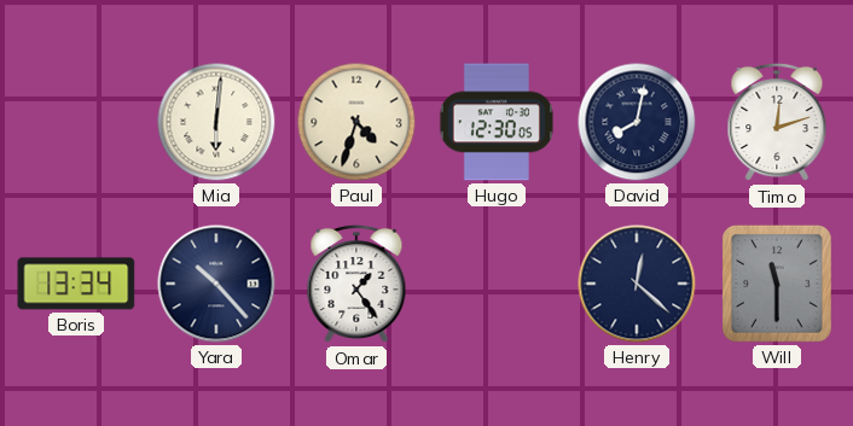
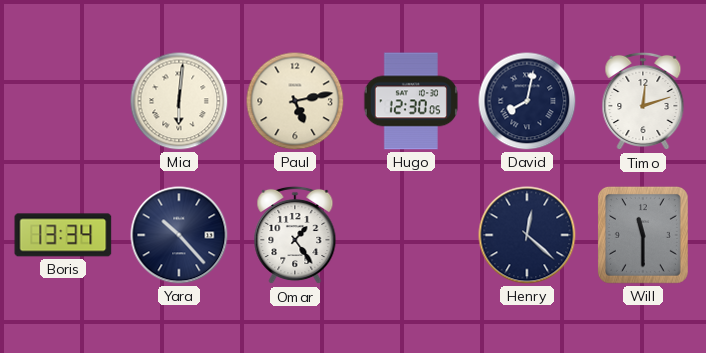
Paul: 4:33 -> 5:13 (295, 101)
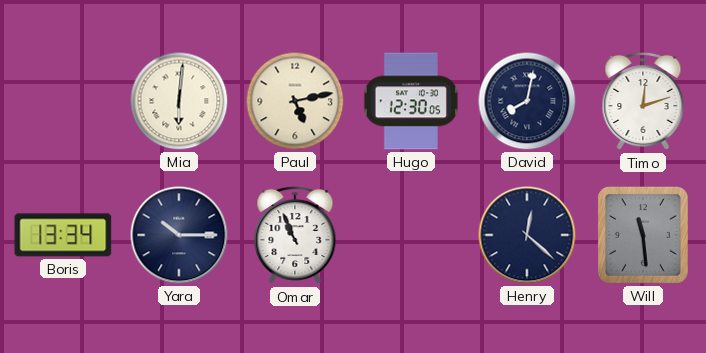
Yara: 10:23 -> 10:15 (179, 235)
Omar: 1:24 -> 10:56 (295, 235)
Will: 11:30 -> 11:29 (643, 235)
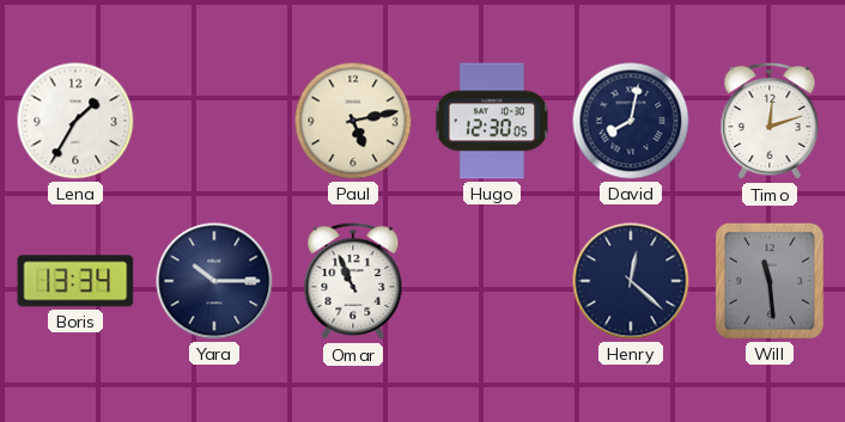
Lena: none -> 1:35 (75, 121)
Mia: 6:01 -> none (179, 101)
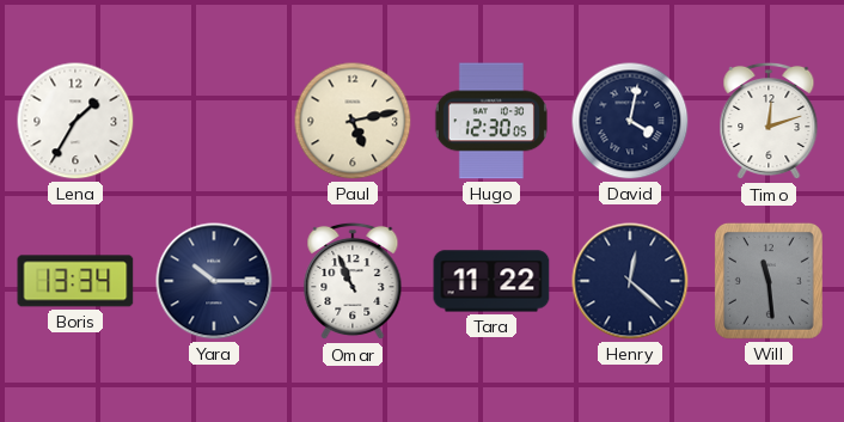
David: 8:02 -> 4:02 (630, 121)
Tara: none -> 11:22 (491, 281)
